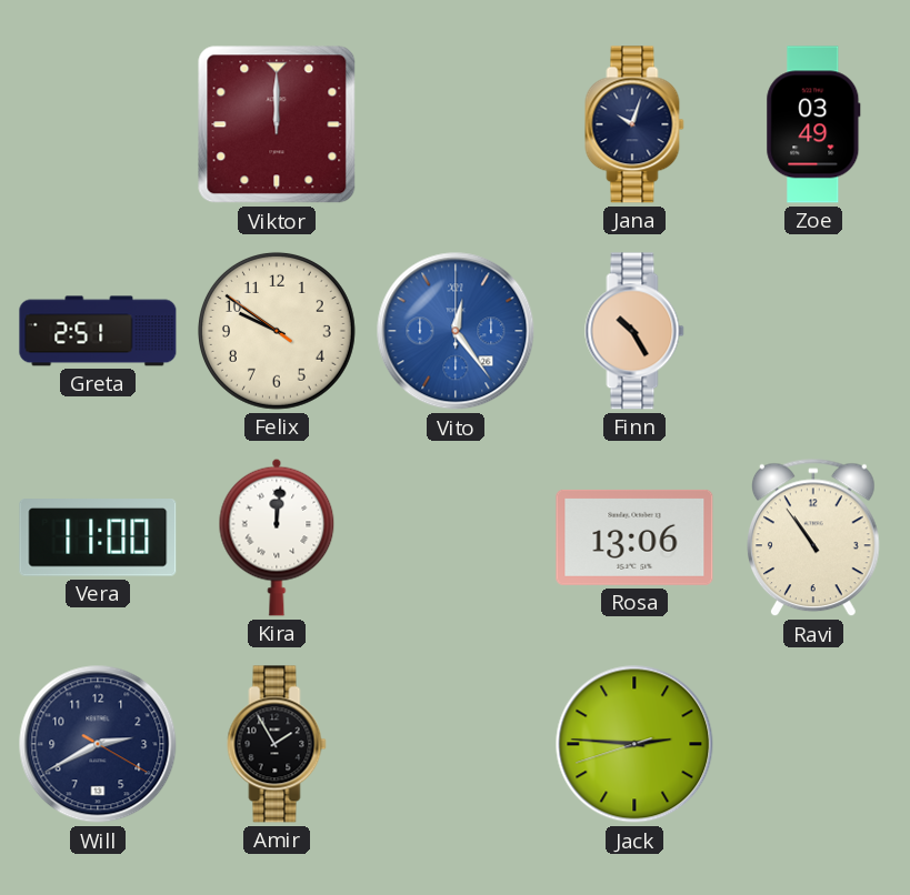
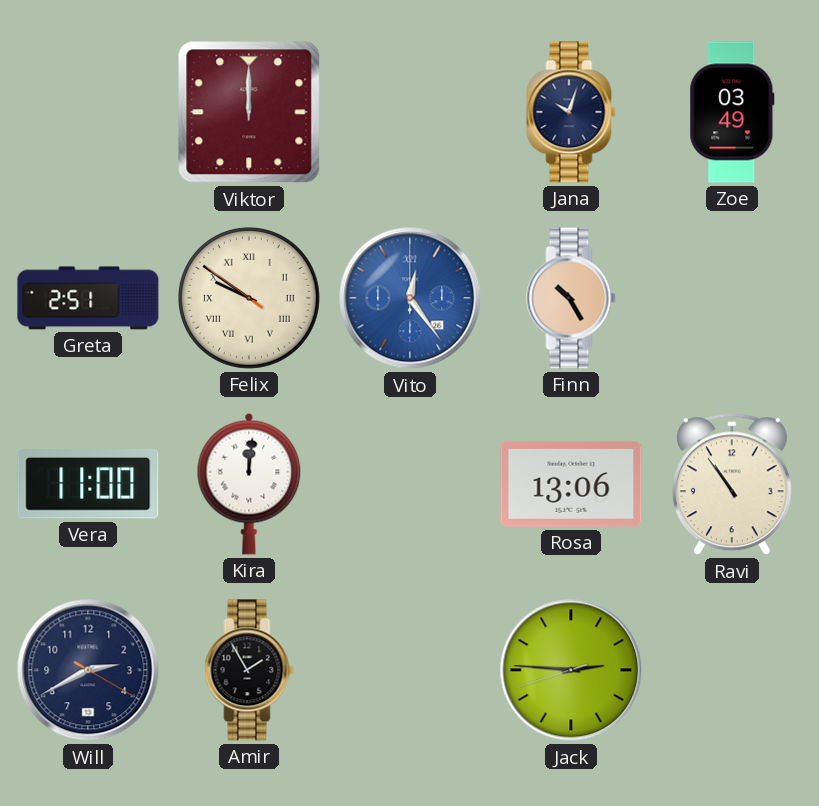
Felix numerals: Arabic -> Roman (249, 298)
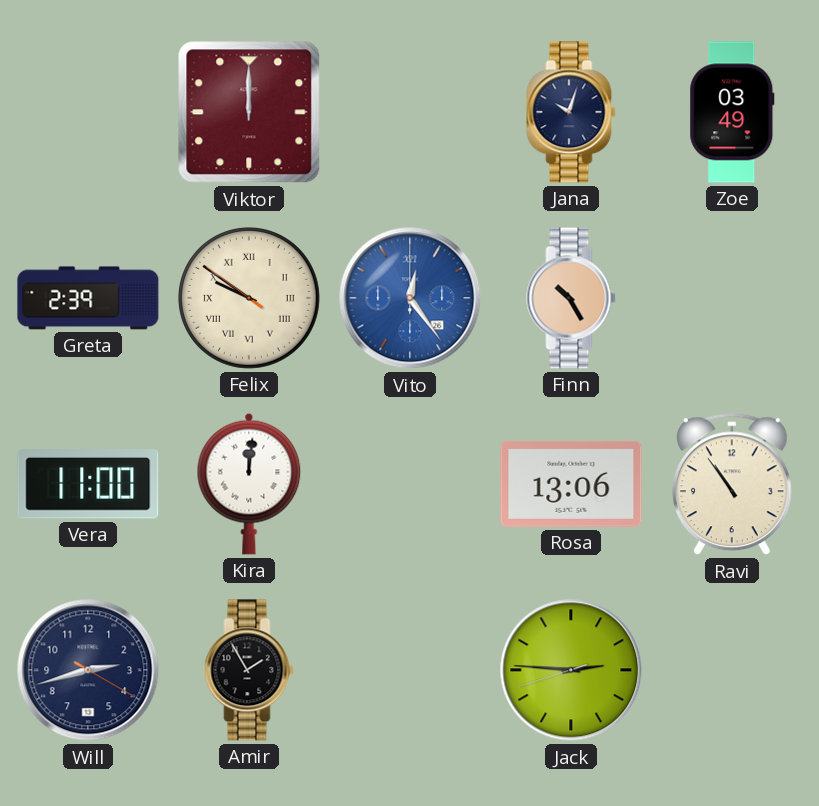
Greta: 2:51 -> 2:39 (88, 298)
Will: 2:40 -> 2:42 (88, 670)
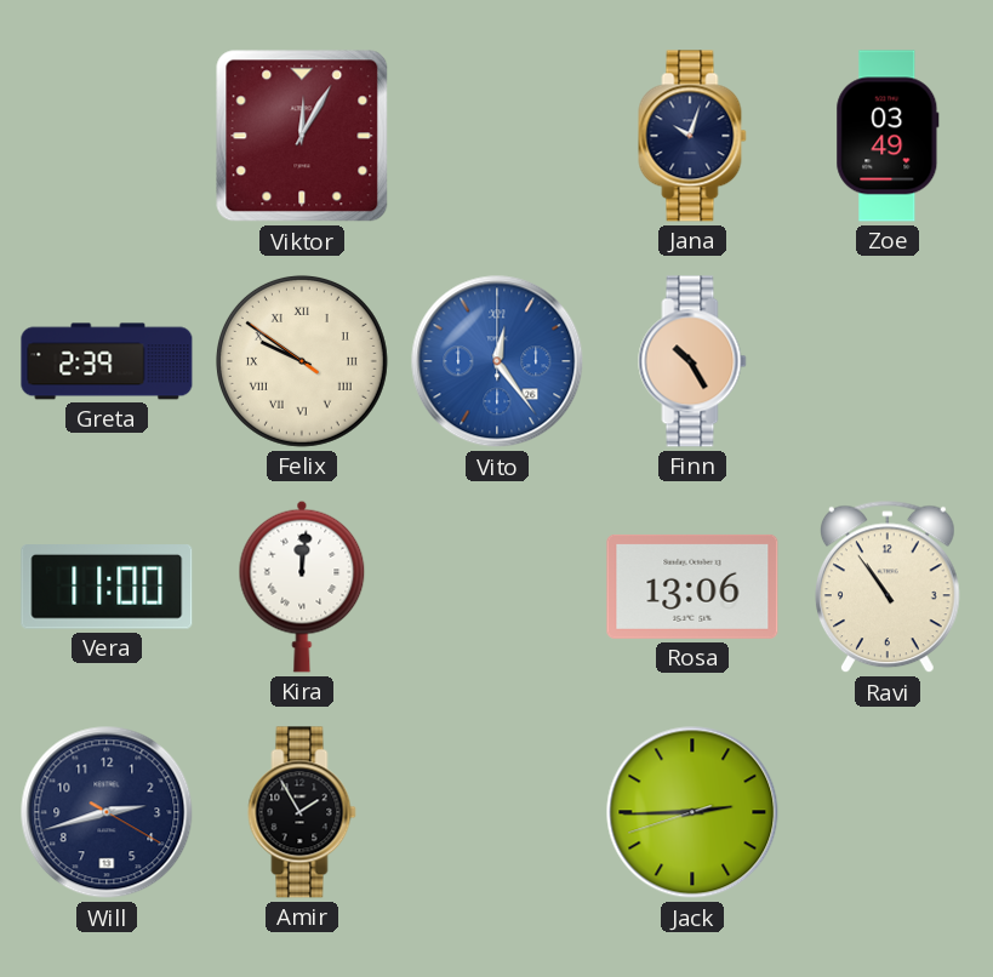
Viktor: 12:00 -> 12:05 (302, 136)
Jack: 2:45 -> 2:44 (692, 812)
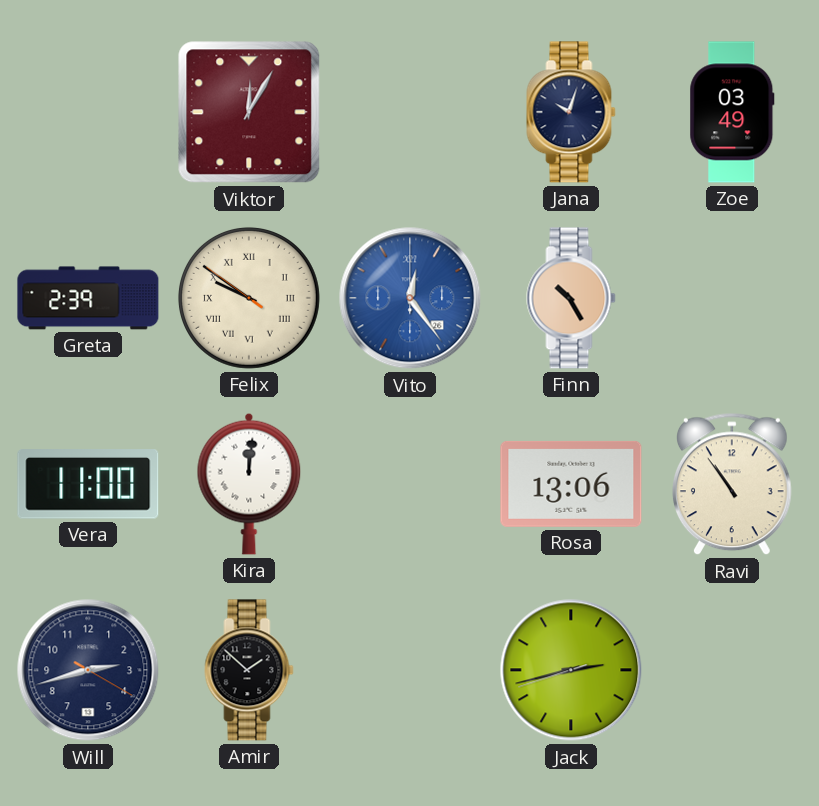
Amir: 1:55 -> 1:52 (249, 670)
Jack: 2:44 -> 2:42 (571, 670)
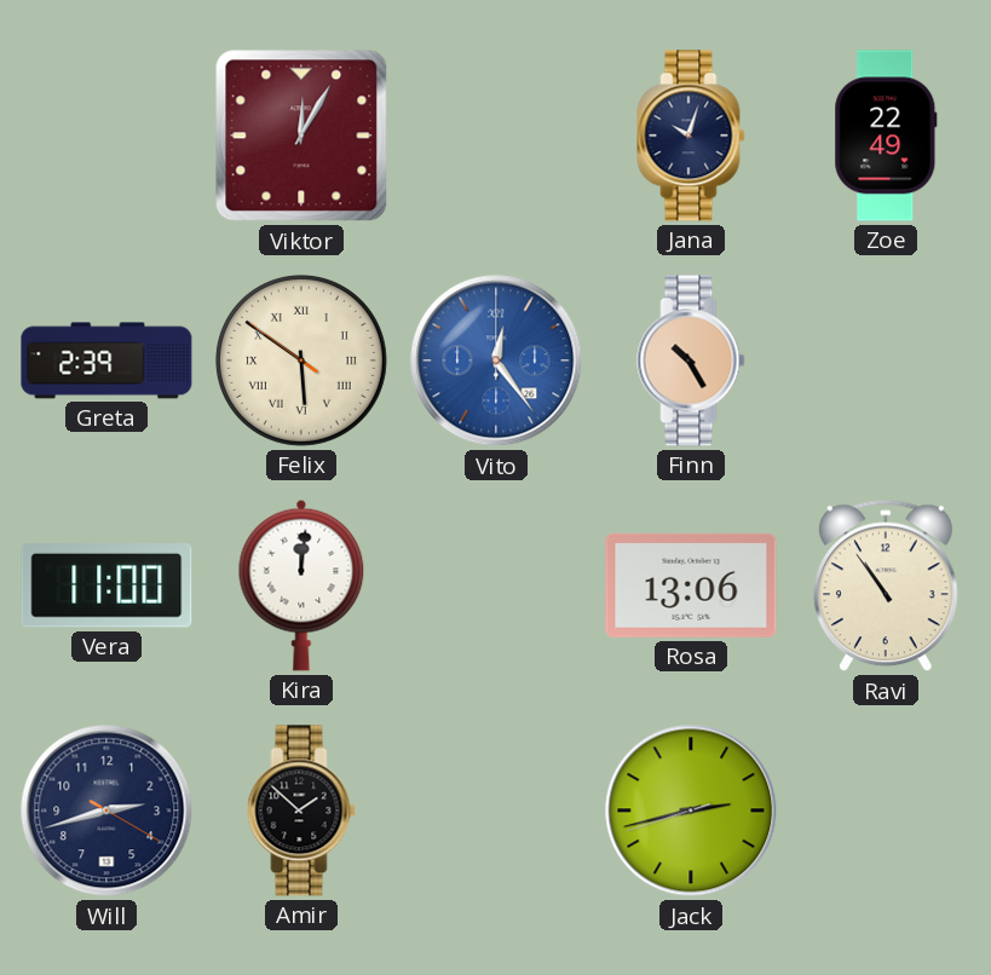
Zoe: 03:49 -> 22:49 (886, 135)
Felix: 9:50 -> 5:50 (301, 360)
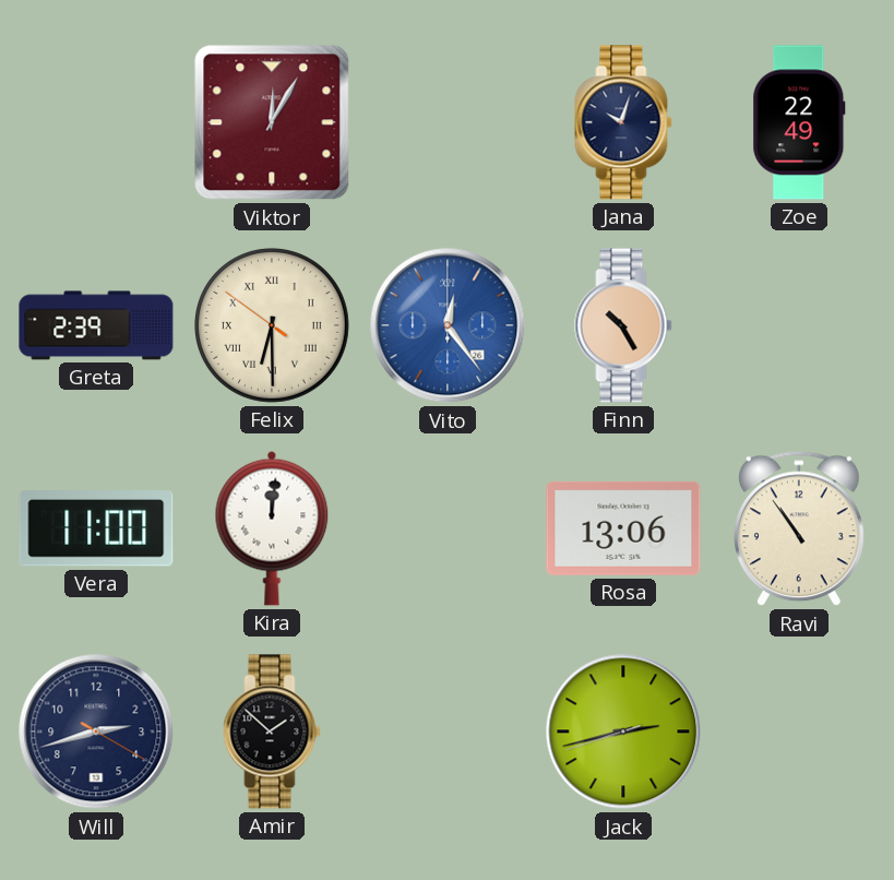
Felix: 5:50 -> 6:29 (272, 325)
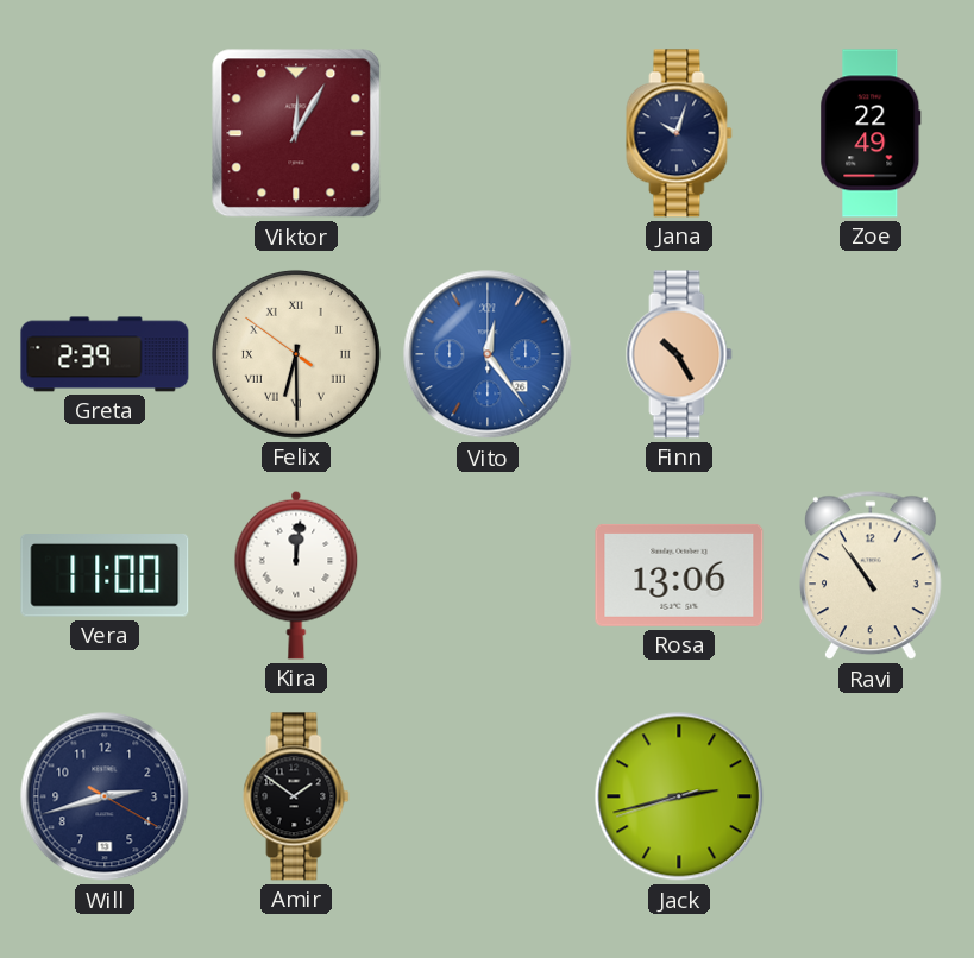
Amir: 1:52 -> 1:51 (296, 796)
